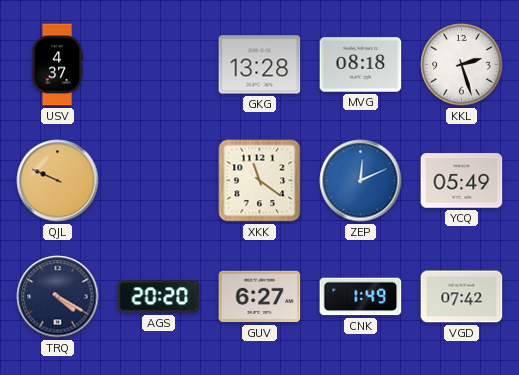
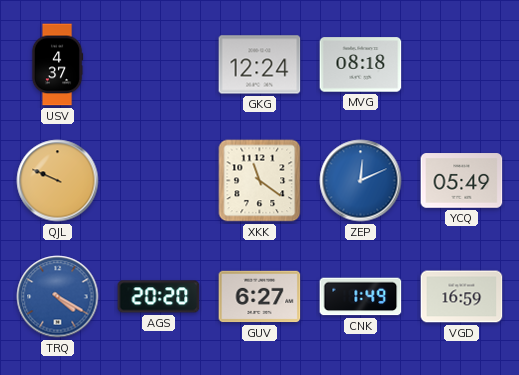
GKG: 13:28 -> 12:24 (260, 65)
KKL: 2:27 -> none (462, 65)
TRQ dial: navy -> blue (58, 297)
VGD: 07:42 -> 16:59 (462, 297)
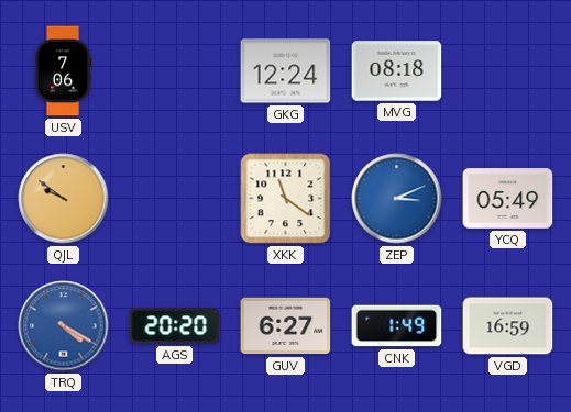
USV: 4:37 -> 7:06 (63, 71)
QJL: 9:49 -> 9:51 (64, 199)
ZEP: 12:11 -> 3:11 (397, 199)
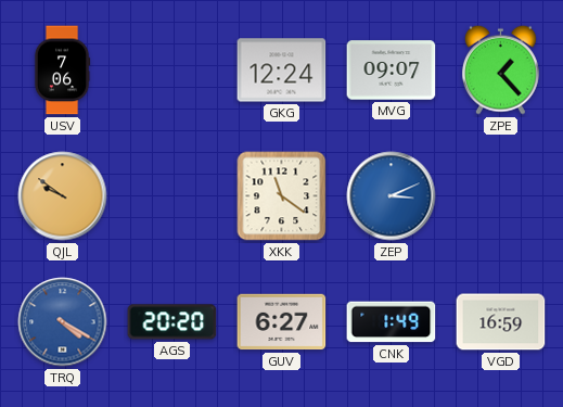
MVG: 08:18 -> 09:07 (392, 71)
ZPE: none -> 1:23 (500, 69)
YCQ: 05:49 -> none (508, 199)
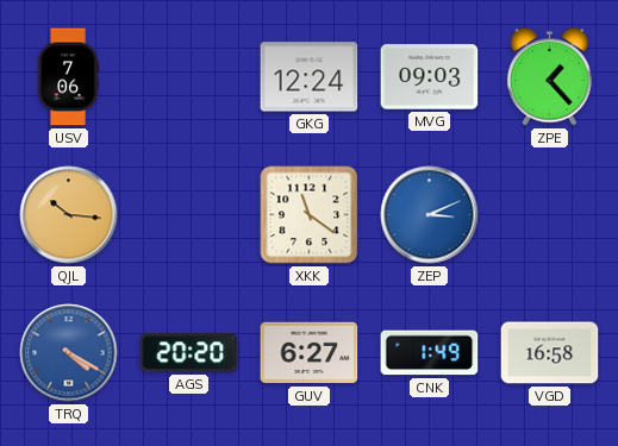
MVG: 09:07 -> 09:03 (430, 77)
QJL: 9:51 -> 10:16 (69, 215)
VGD: 16:59 -> 16:58 (550, 353)
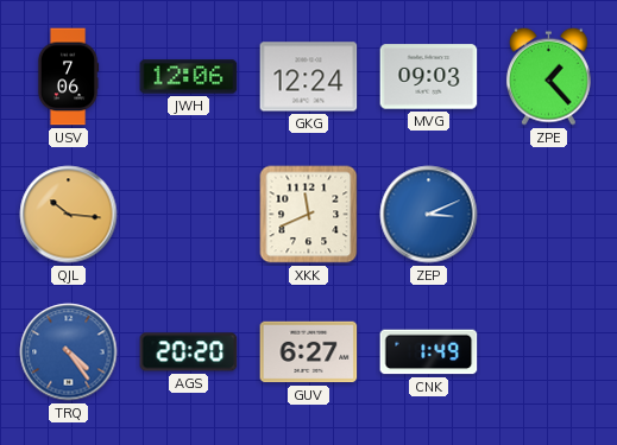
JWH: none -> 12:06 (189, 77)
XKK: 11:21 -> 11:41 (309, 215)
TRQ: 4:20 -> 4:24 (69, 352)
VGD: 16:58 -> none (550, 353)
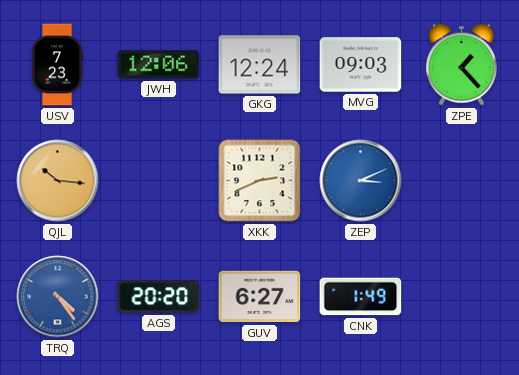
USV: 7:06 -> 7:23 (57, 65)
XKK: 11:41 -> 2:41 (260, 181)
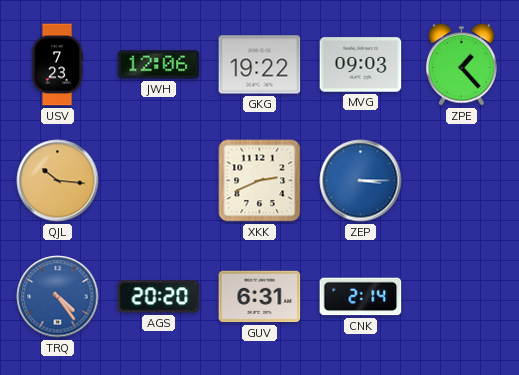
GKG: 12:24 -> 19:22 (260, 65)
ZEP: 3:11 -> 3:15 (361, 181)
GUV: 6:27 -> 6:31 (260, 297)
CNK: 1:49 -> 2:14 (361, 297)
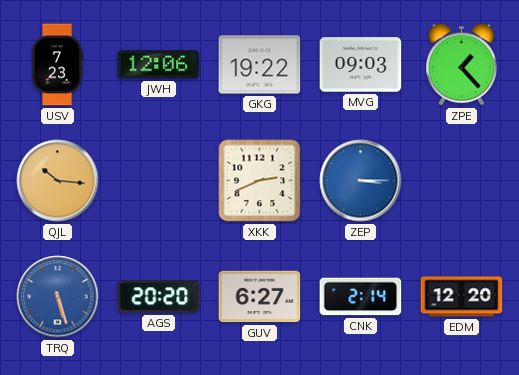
TRQ: 4:24 -> 5:27 (58, 297)
GUV: 6:31 -> 6:27 (260, 297)
EDM: none -> 12:20 (462, 297)
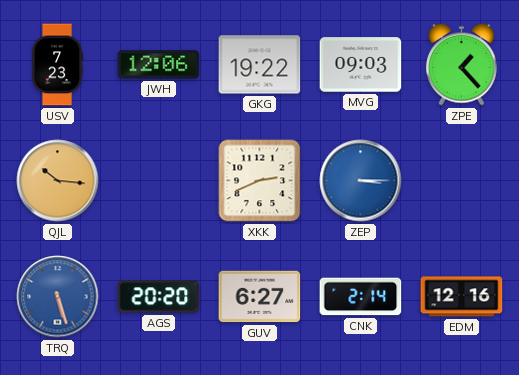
EDM: 12:20 -> 12:16 (462, 297)
